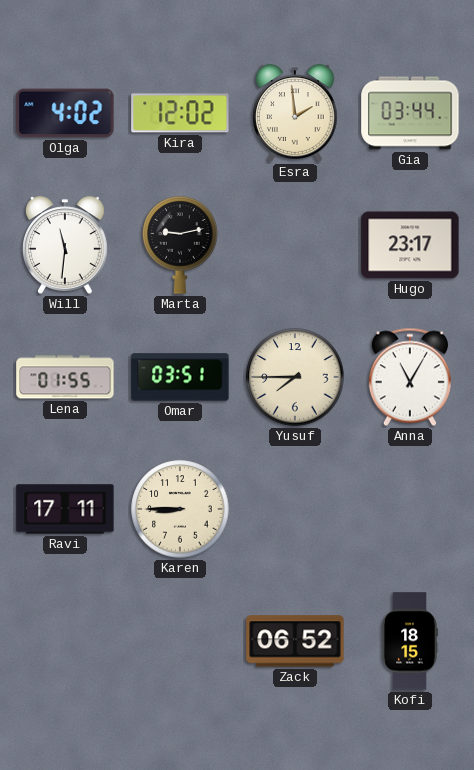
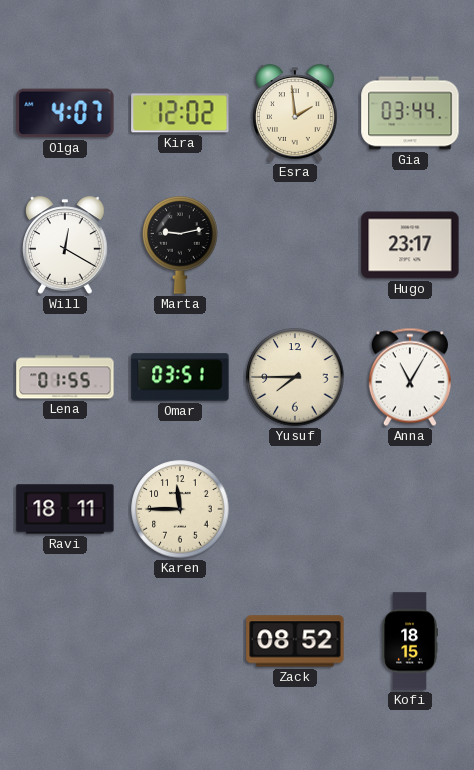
Olga: 4:02 -> 4:07 (65, 113)
Will: 11:31 -> 12:20 (66, 245)
Ravi: 17:11 -> 18:11 (65, 509)
Karen: 8:45 -> 11:45 (180, 509)
Zack: 06:52 -> 08:52 (295, 641)
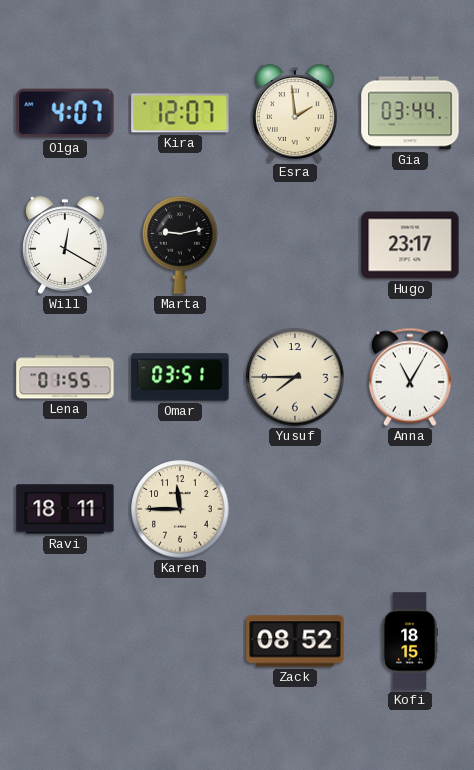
Kira: 12:02 -> 12:07 (180, 113)
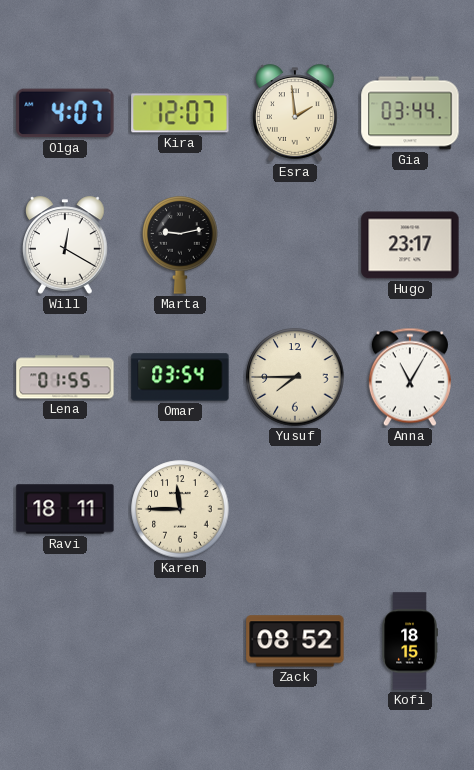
Omar: 03:51 -> 03:54 (180, 377)
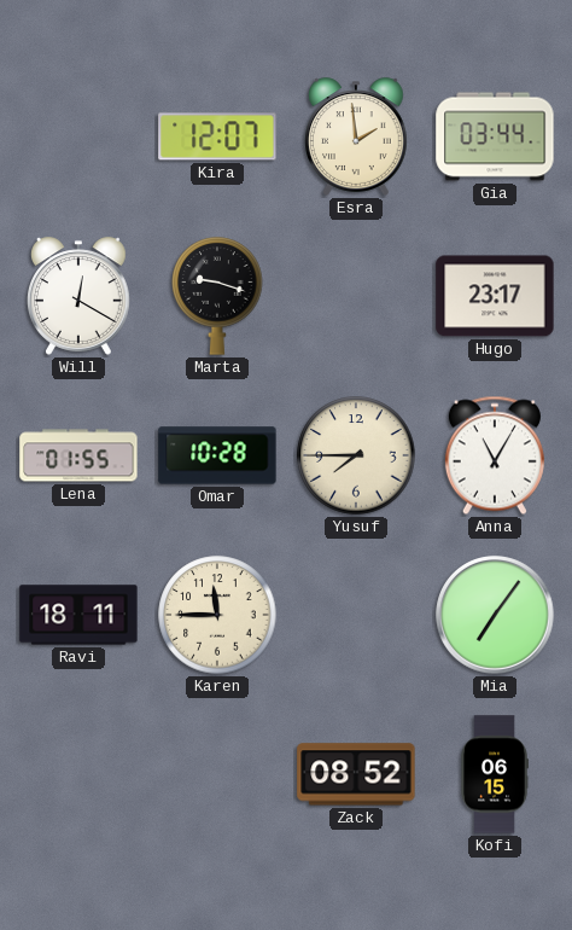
Olga: 4:07 -> none (65, 113)
Marta: 9:13 -> 9:18 (217, 296)
Omar: 03:54 -> 10:28 (217, 455)
Mia: none -> 7:06 (495, 615)
Kofi: 18:15 -> 06:15 (495, 774)
